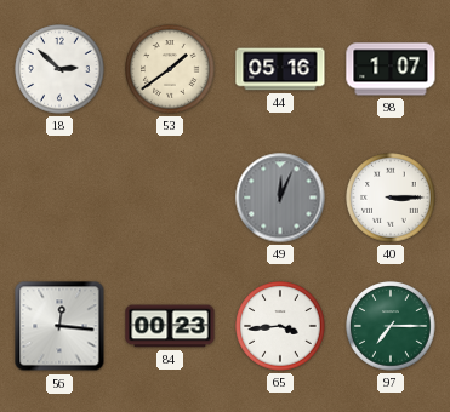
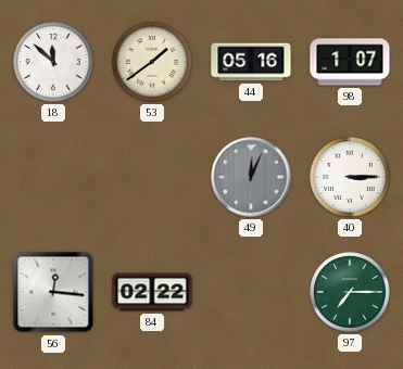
18: 2:52 -> 11:52 (53, 62)
84: 00:23 -> 02:22 (152, 292)
65: 3:44 -> none (280, 326)
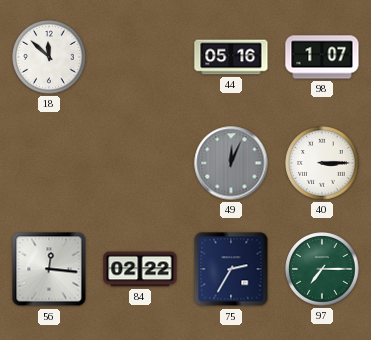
53: 1:39 -> none (152, 62)
75: none -> 2:35 (231, 269)
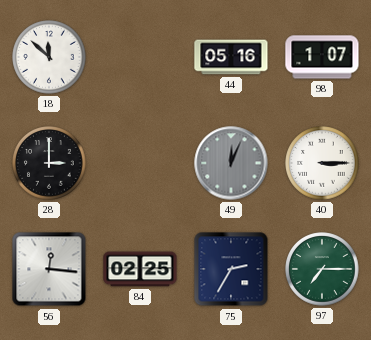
28: none -> 3:00 (49, 163)
84: 02:22 -> 02:25 (140, 269)
